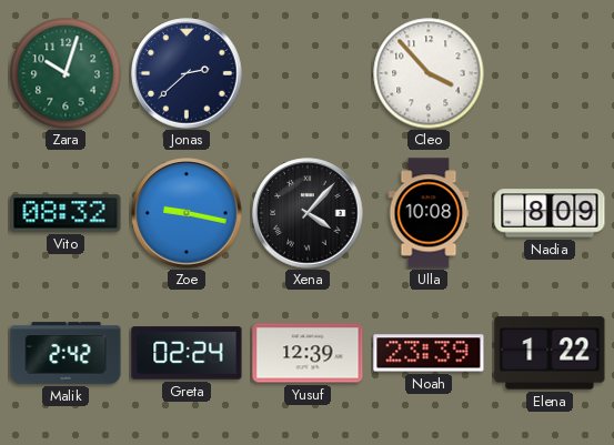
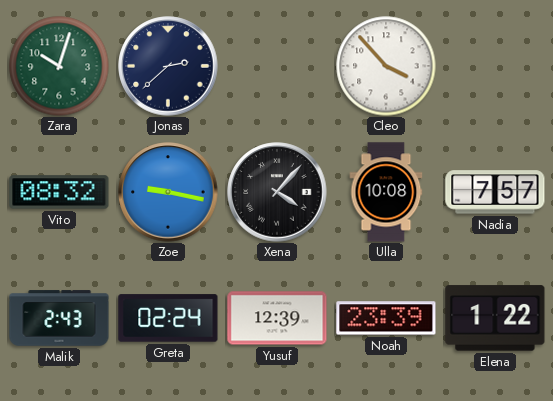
Nadia: 8:09 -> 7:57 (495, 192)
Malik: 2:42 -> 2:43 (59, 318)
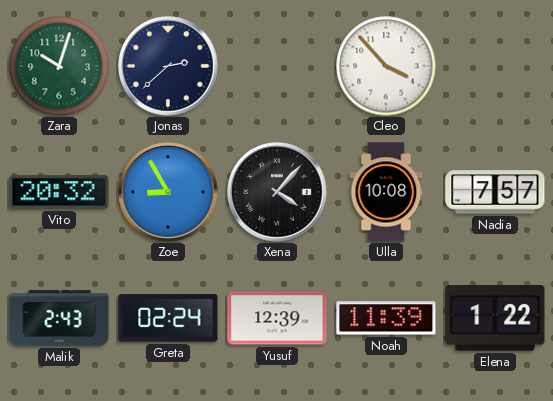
Vito: 08:32 -> 20:32 (59, 192)
Zoe: 9:17 -> 8:55 (168, 192)
Noah: 23:39 -> 11:39 (386, 318)
